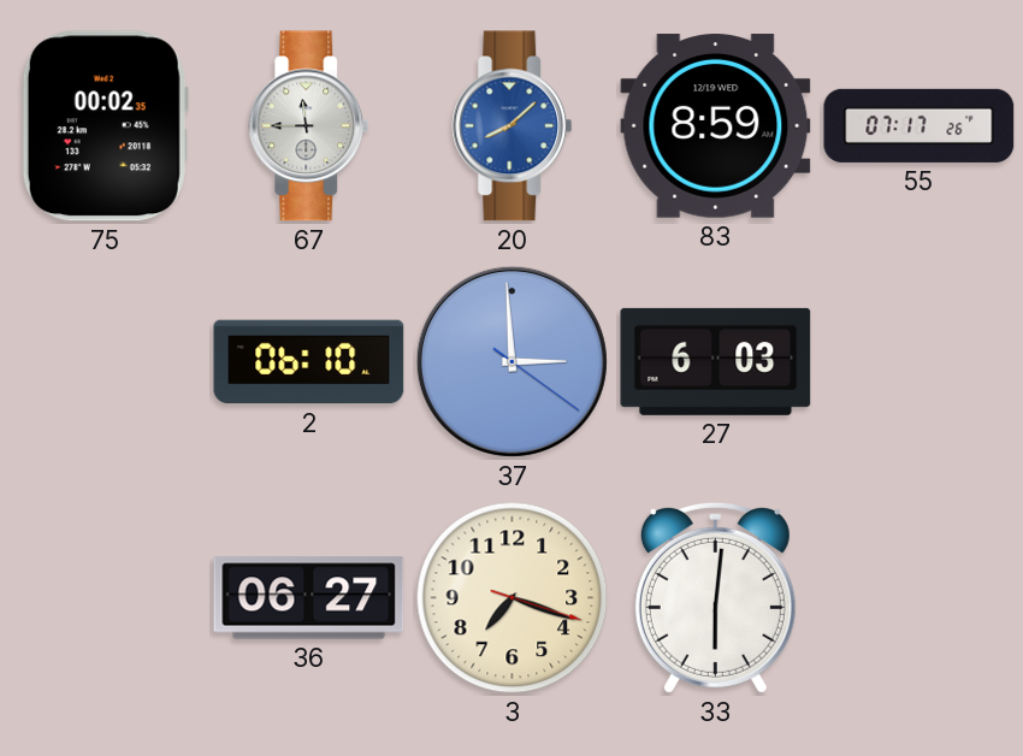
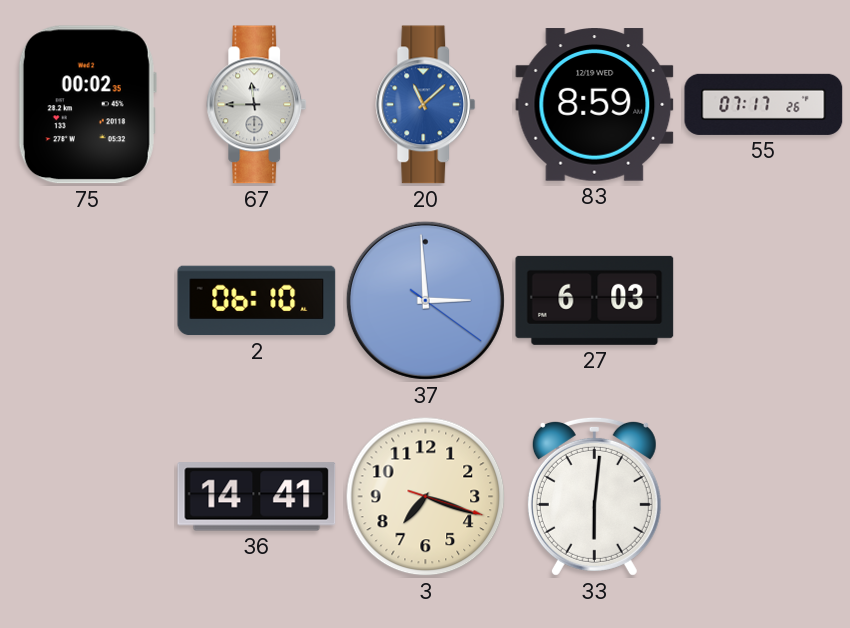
20: 8:08 -> 11:08 (426, 105)
36: 06:27 -> 14:41 (257, 497)
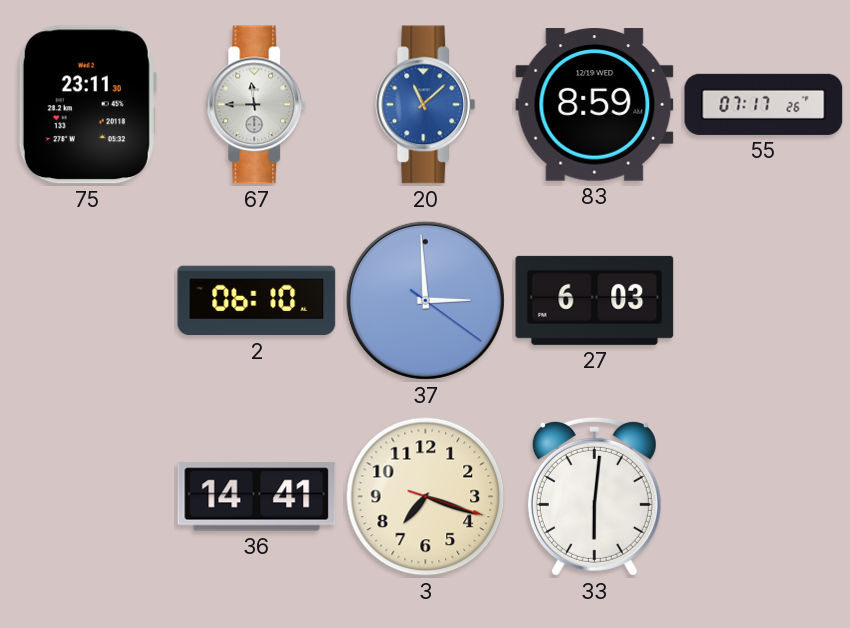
75: 00:02 -> 23:11 (87, 105)
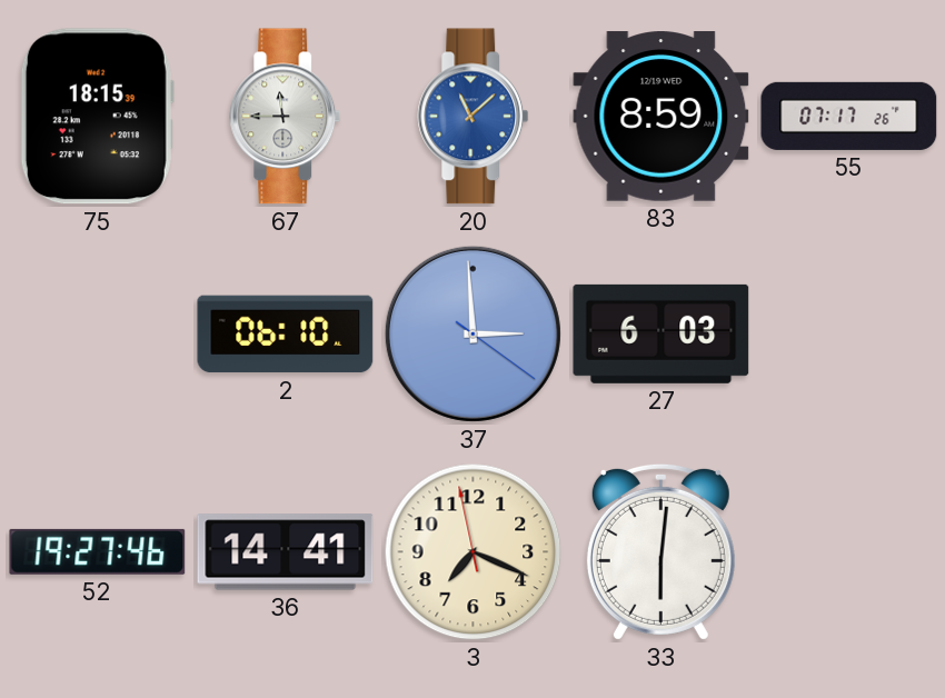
75: 23:11 -> 18:15 (97, 117)
52: none -> 19:27 (98, 551)
3: 7:18:18 -> 7:18:58 (474, 552)
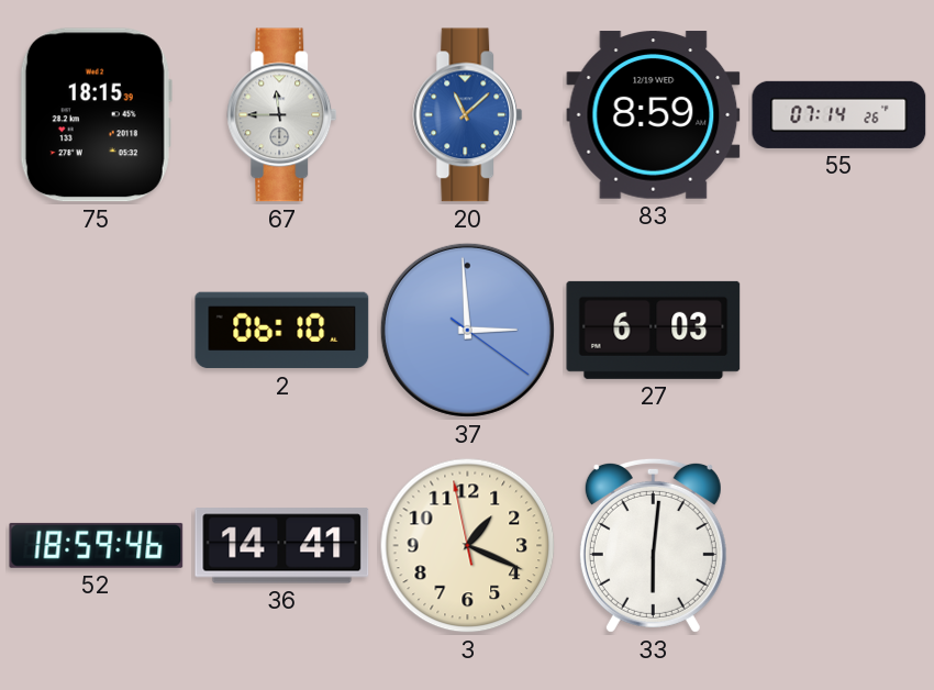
55: 07:17 -> 07:14 (840, 114)
52: 19:27 -> 18:59 (97, 545)
3: 7:18 -> 1:18 (468, 546)
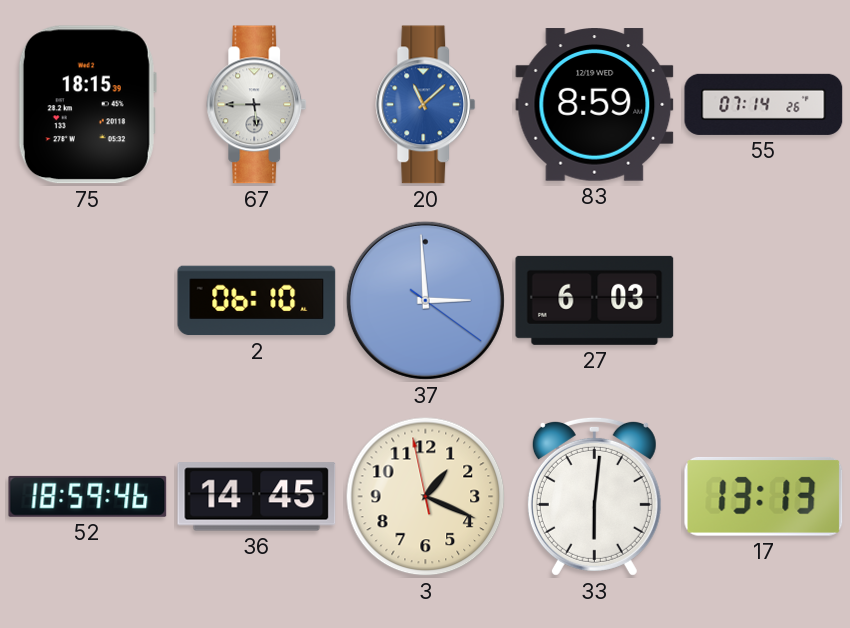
67: 11:45 -> 5:45 (257, 105)
36: 14:41 -> 14:45 (257, 497)
17: none -> 13:13 (764, 496)
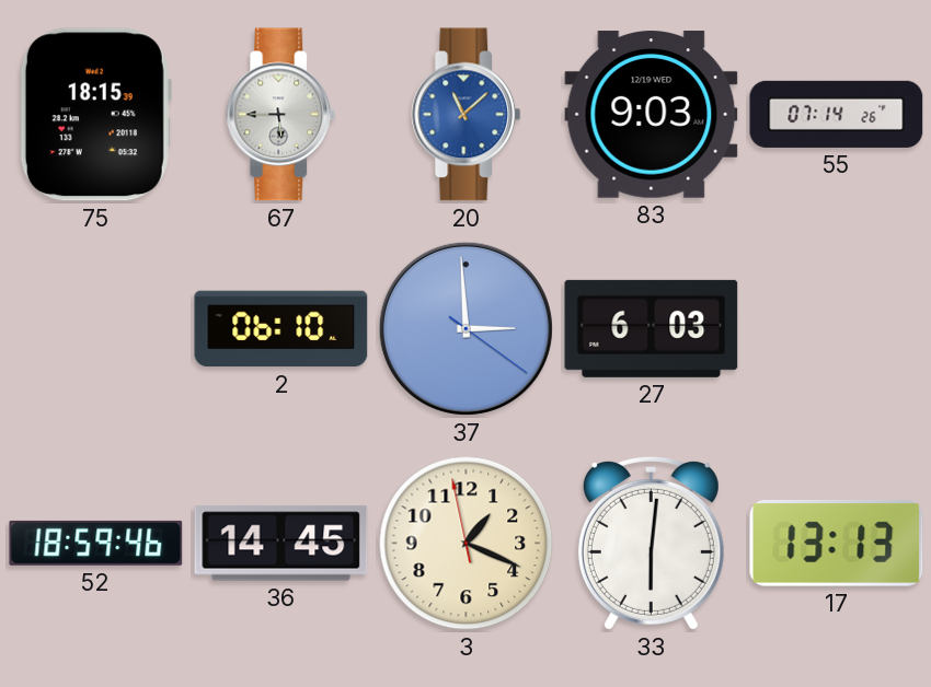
83: 8:59 -> 9:03 (652, 115)
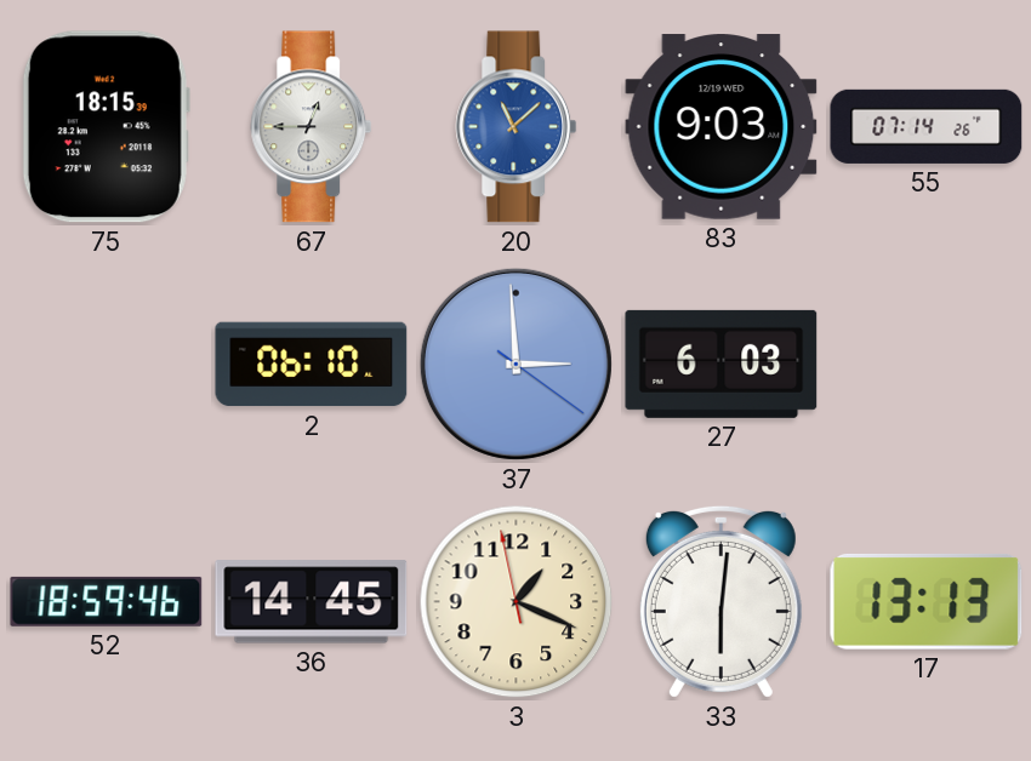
67: 5:45 -> 12:45 (312, 127)
